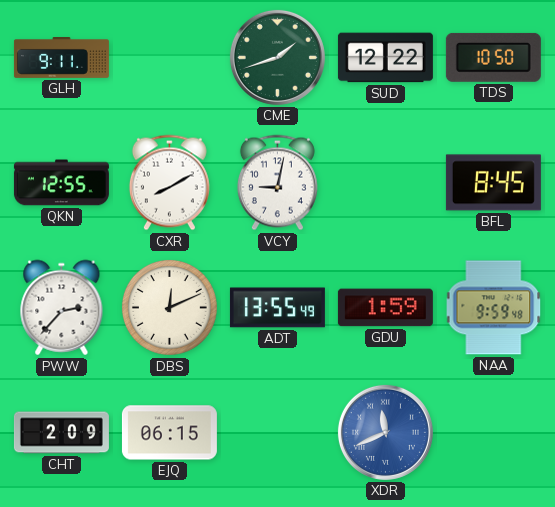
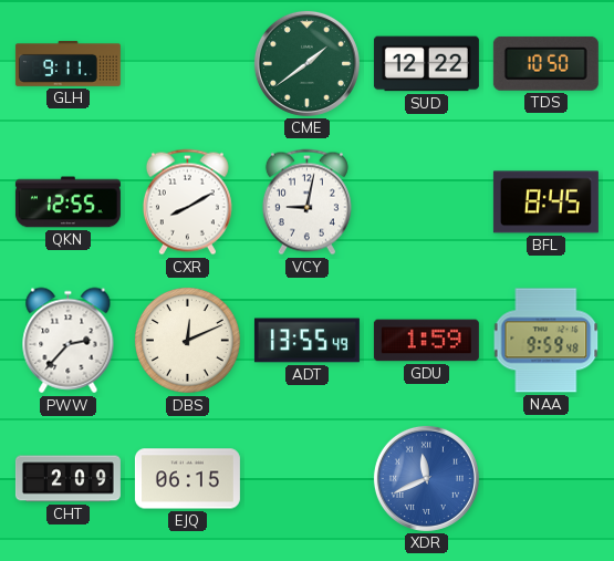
CME: 1:42 -> 1:39 (306, 63)
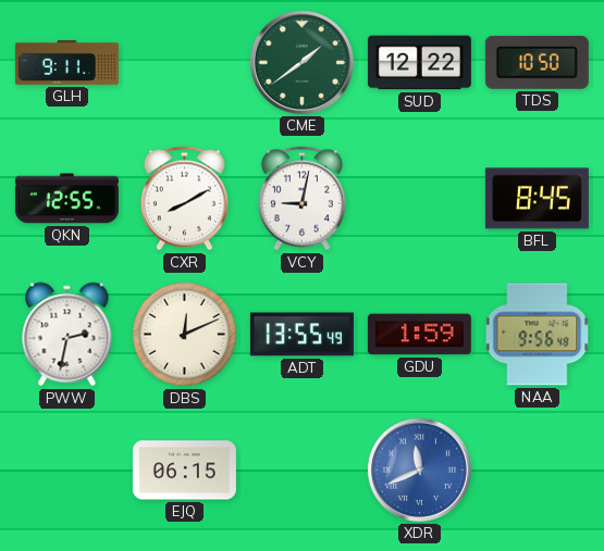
PWW: 2:37 -> 2:32 (67, 335)
NAA: 9:59 -> 9:56 (538, 335)
CHT: 2:09 -> none (67, 479)
